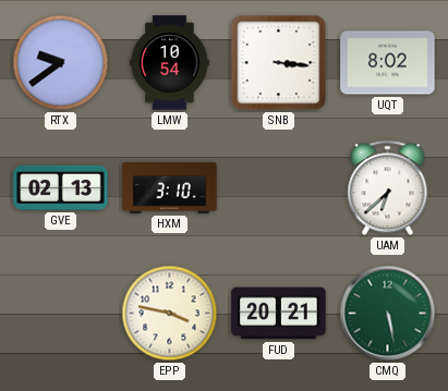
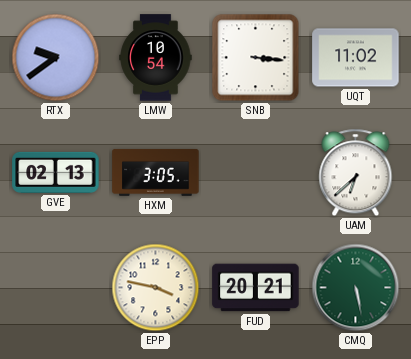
UQT: 8:02 -> 11:02 (356, 58)
HXM: 3:10 -> 3:05 (156, 172)
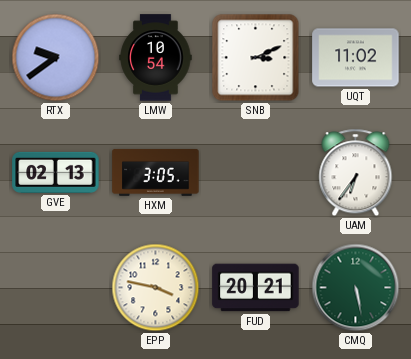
SNB: 3:16 -> 3:11 (256, 58)
UAM: 6:38 -> 6:36 (356, 173)
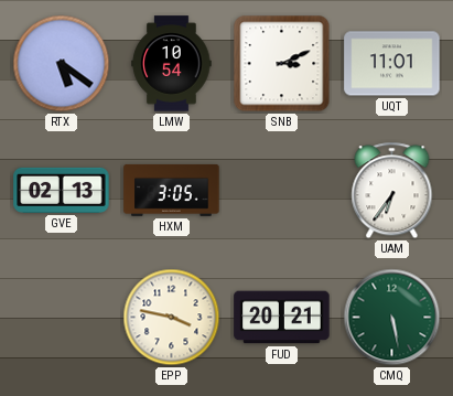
RTX: 9:39 -> 5:21 (62, 64)
UQT: 11:02 -> 11:01 (392, 64)
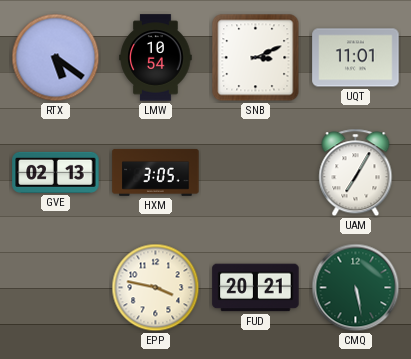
UAM: 6:36 -> 7:05 (356, 173)
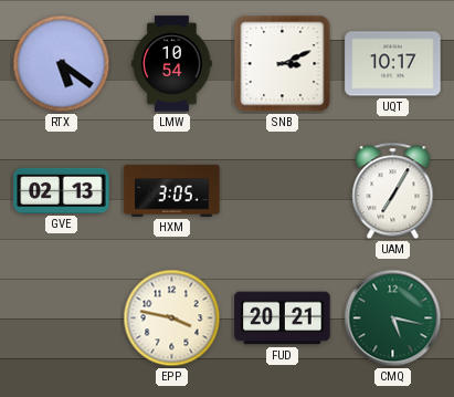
UQT: 11:01 -> 10:17 (393, 64)
CMQ: 5:28 -> 5:17 (393, 318)
